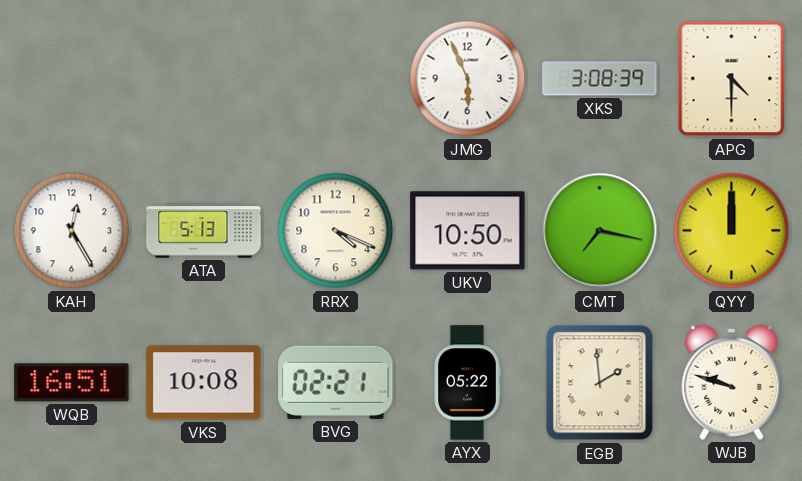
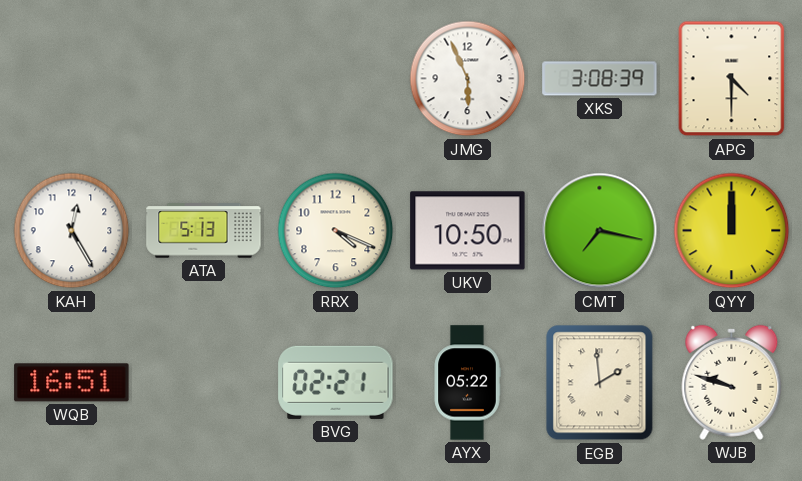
VKS: 10:08 -> none (204, 383)
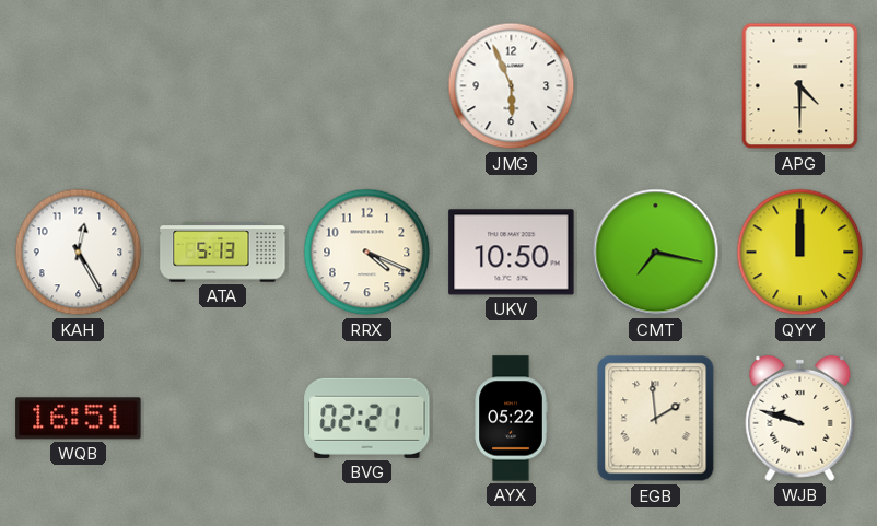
XKS: 3:08 -> none (600, 79)
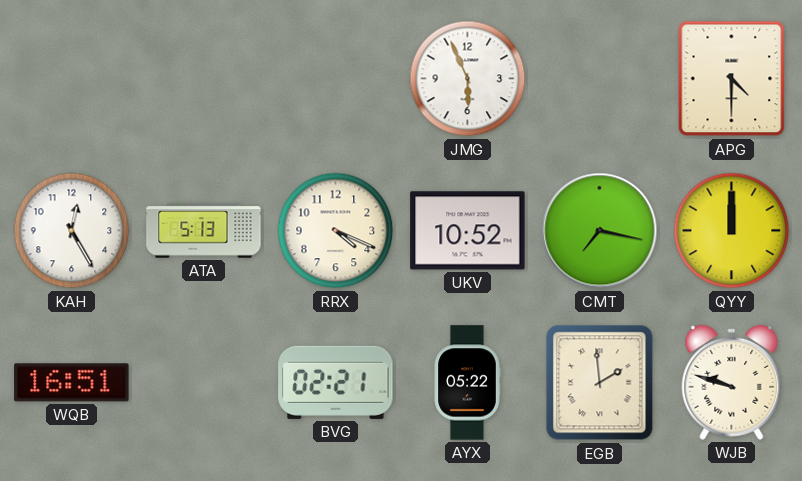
UKV: 10:50 -> 10:52 (468, 231)
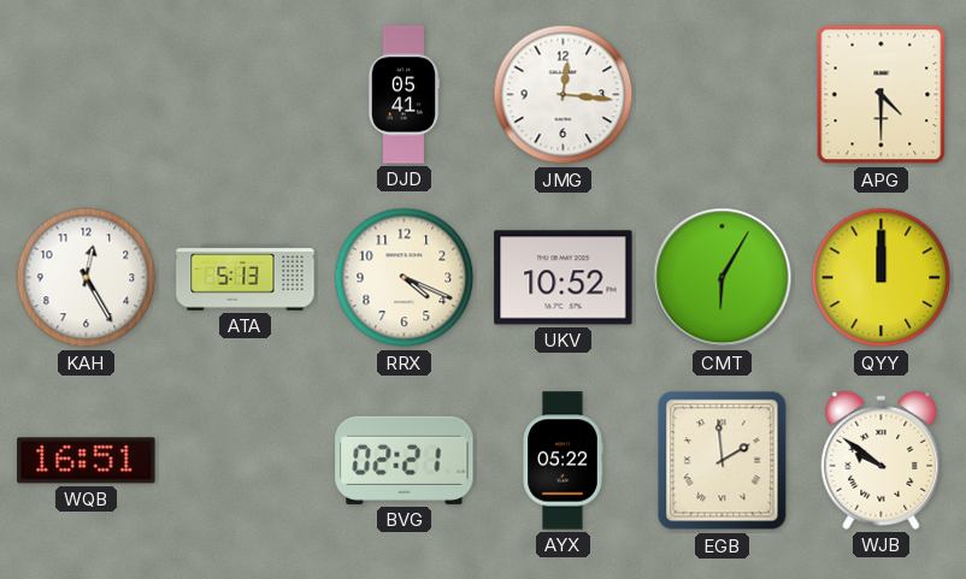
DJD: none -> 05:41 (404, 95)
JMG: 5:56 -> 12:16 (564, 95)
CMT: 7:17 -> 6:05 (723, 278)
WJB: 9:48 -> 9:51 (882, 460)
